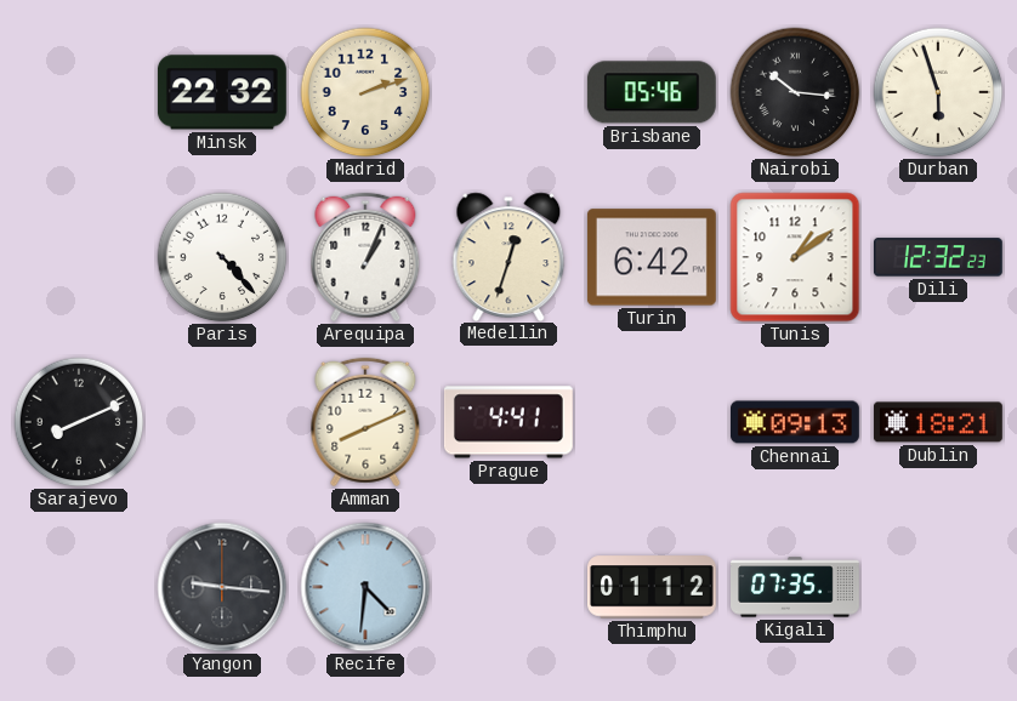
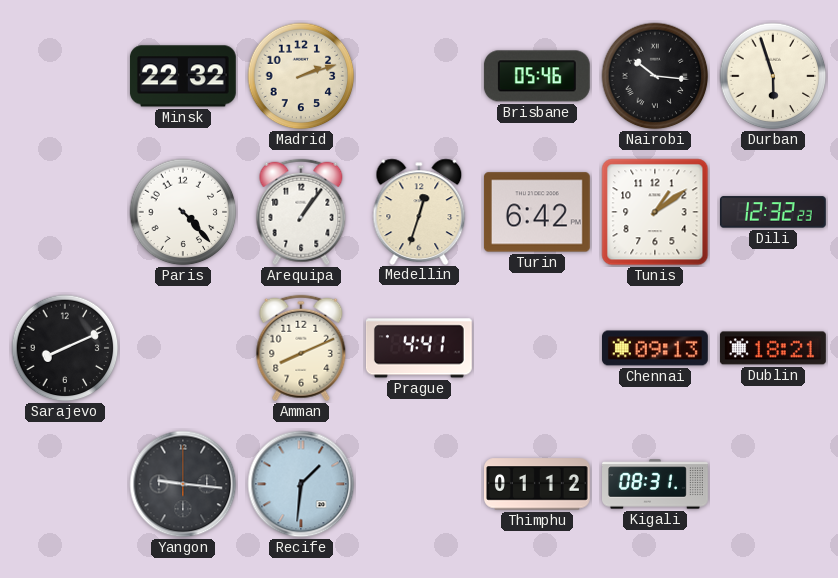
Arequipa: 1:04 -> 1:06 (301, 212)
Recife: 4:31 -> 1:31 (301, 484)
Kigali: 07:35 -> 08:31 (656, 484)
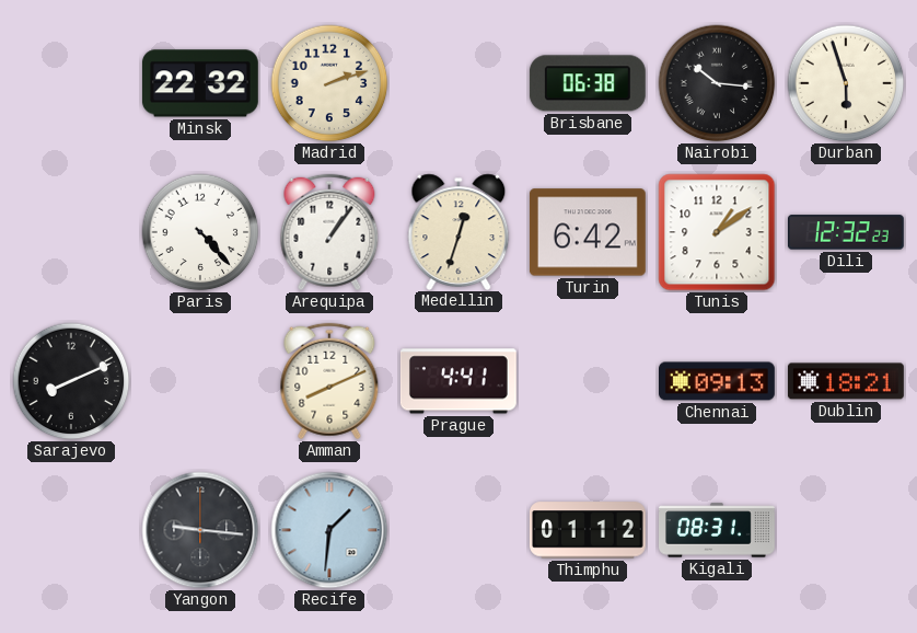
Brisbane: 05:46 -> 06:38 (588, 83)
